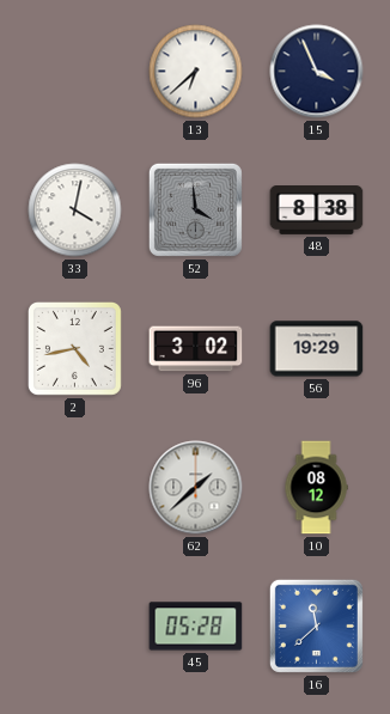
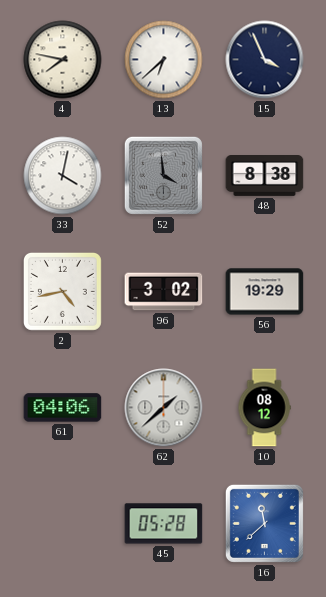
4: none -> 7:47 (63, 60)
61: none -> 04:06 (63, 408)
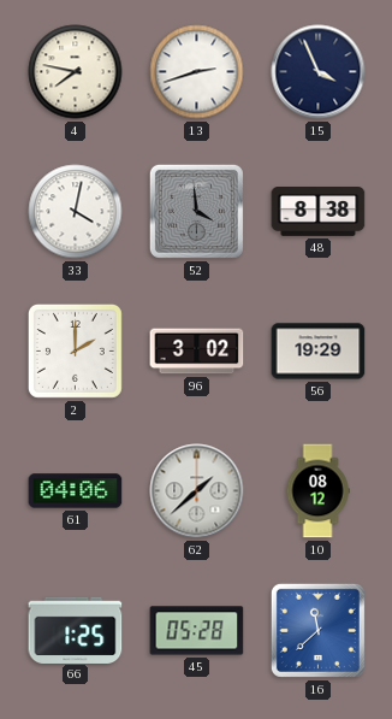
13: 6:38 -> 2:42 (197, 72)
2: 4:43 -> 2:00 (75, 350)
66: none -> 1:25 (76, 630)
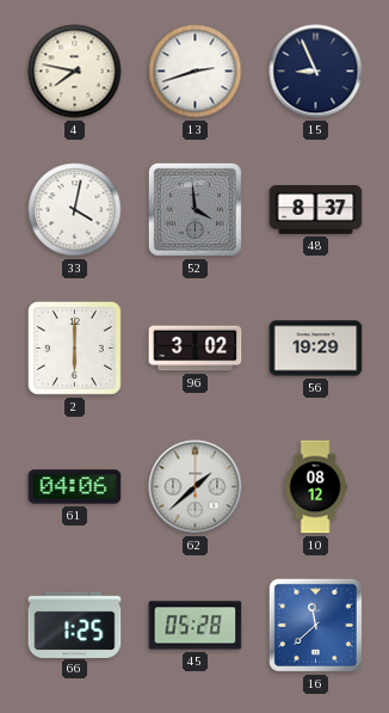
15: 3:56 -> 8:56 (316, 72)
48: 8:38 -> 8:37 (316, 210)
2: 2:00 -> 6:00 (74, 348)
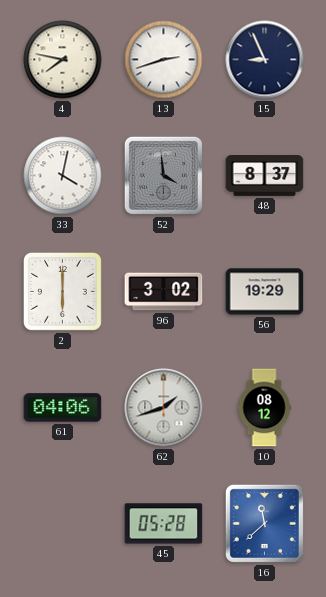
62: 1:38 -> 1:42 (164, 408)
66: 1:25 -> none (75, 625)
